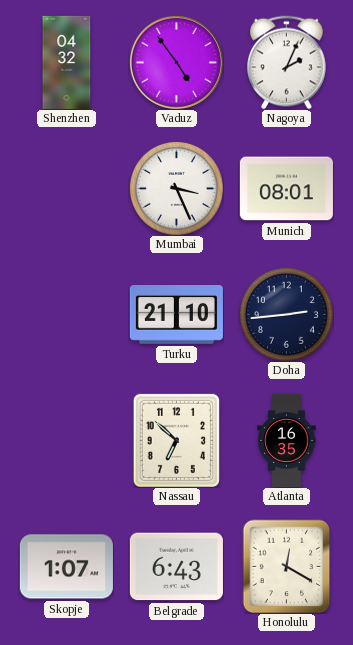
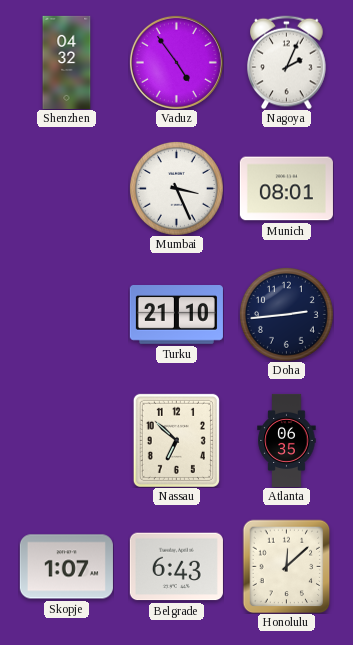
Atlanta: 16:35 -> 06:35 (287, 440)
Honolulu: 12:20 -> 12:08 (287, 566)
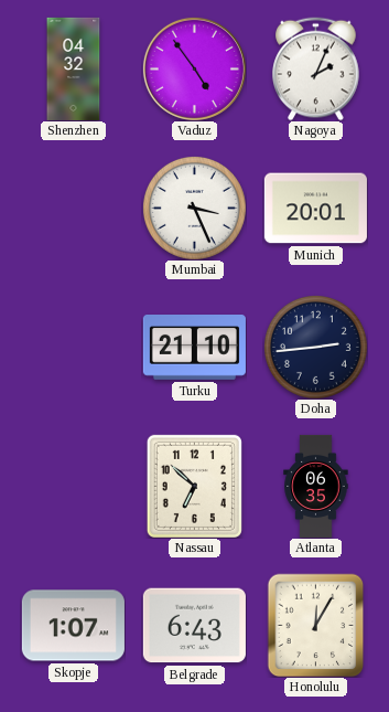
Munich: 08:01 -> 20:01 (315, 209)
Honolulu: 12:08 -> 12:05 (316, 625)
